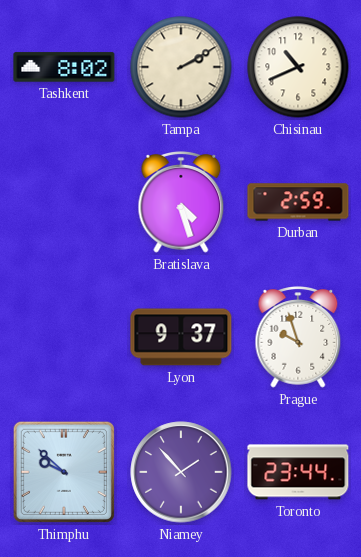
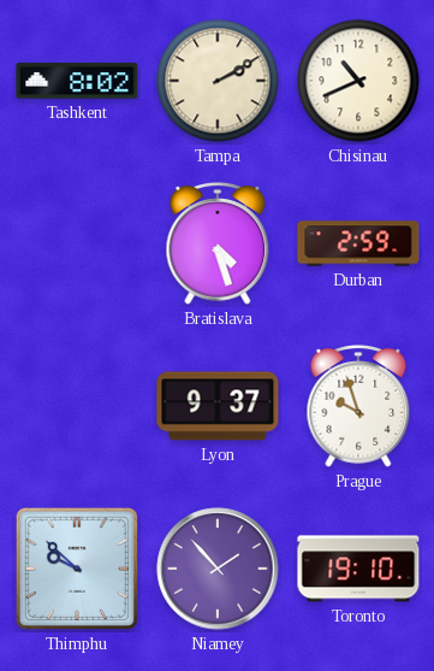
Toronto: 23:44 -> 19:10 (358, 569)
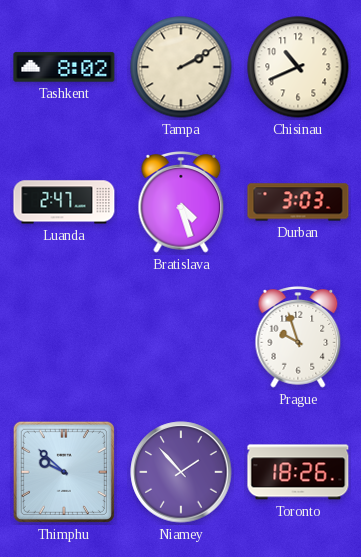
Luanda: none -> 2:47 (64, 202)
Durban: 2:59 -> 3:03 (298, 202)
Lyon: 9:37 -> none (218, 406)
Toronto: 19:10 -> 18:26 (298, 472)
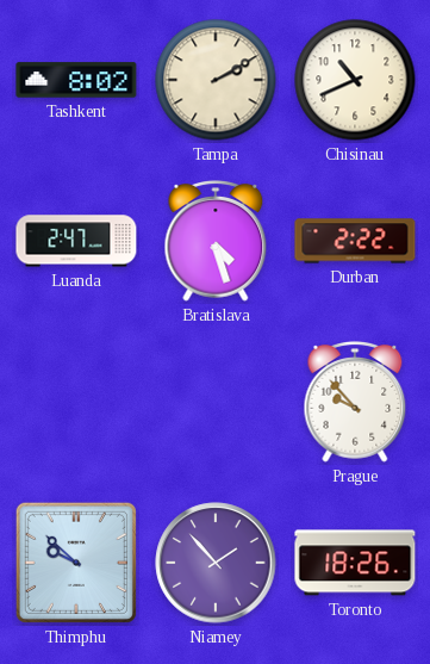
Durban: 3:03 -> 2:22 (355, 241)
Prague: 9:57 -> 9:53 (355, 402)
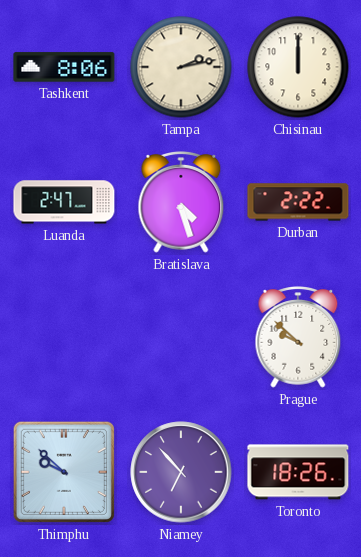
Tashkent: 8:02 -> 8:06 (64, 67)
Tampa: 2:10 -> 2:13 (181, 67)
Chisinau: 10:41 -> 12:00 (298, 67)
Prague: 9:53 -> 9:52 (298, 337)
Niamey: 1:53 -> 6:53 (181, 472)
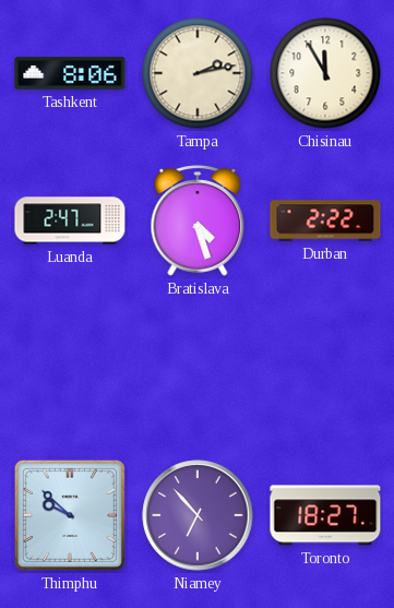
Chisinau: 12:00 -> 11:55 (325, 73)
Prague: 9:52 -> none (298, 337)
Toronto: 18:26 -> 18:27 (325, 515)
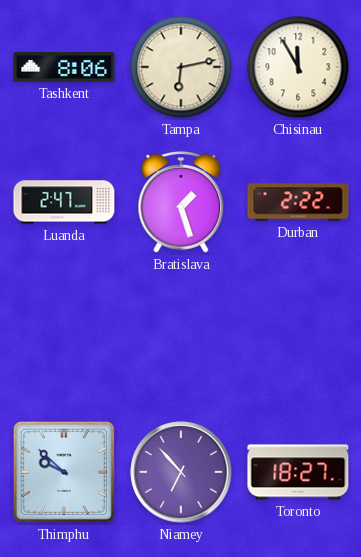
Tampa: 2:13 -> 6:13 (181, 67)
Bratislava: 4:27 -> 1:27 (181, 202)
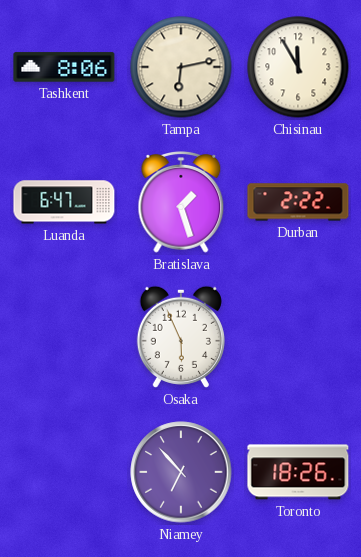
Luanda: 2:47 -> 6:47 (64, 202)
Osaka: none -> 5:56 (181, 337)
Thimphu: 9:52 -> none (64, 472)
Toronto: 18:27 -> 18:26 (298, 472)
